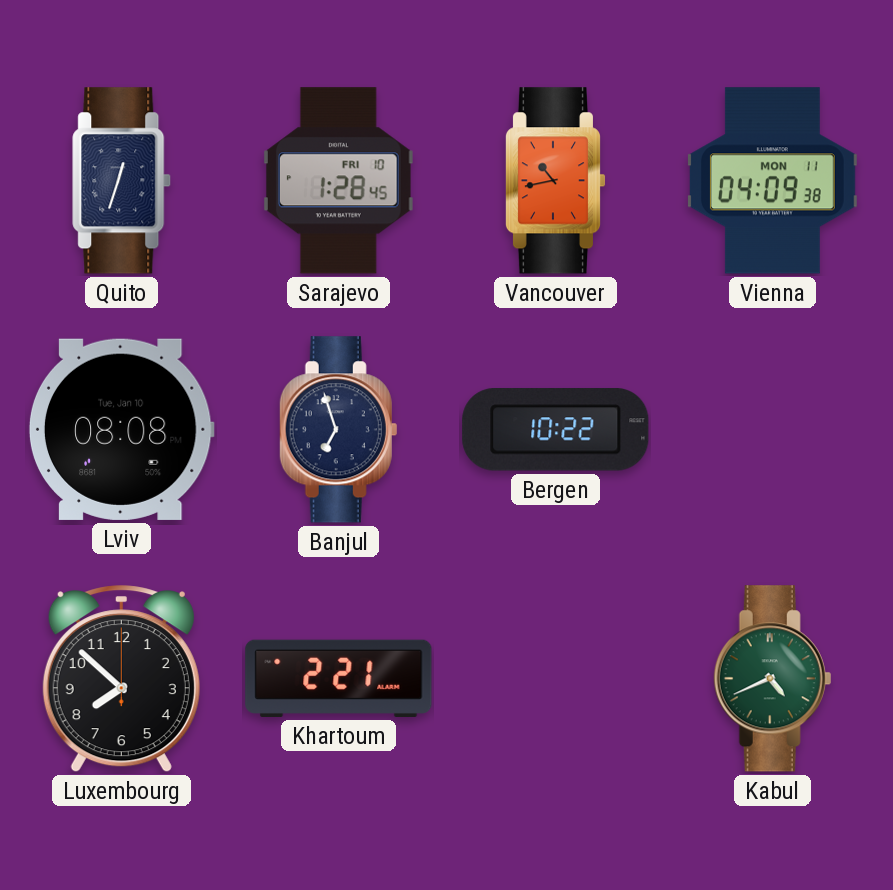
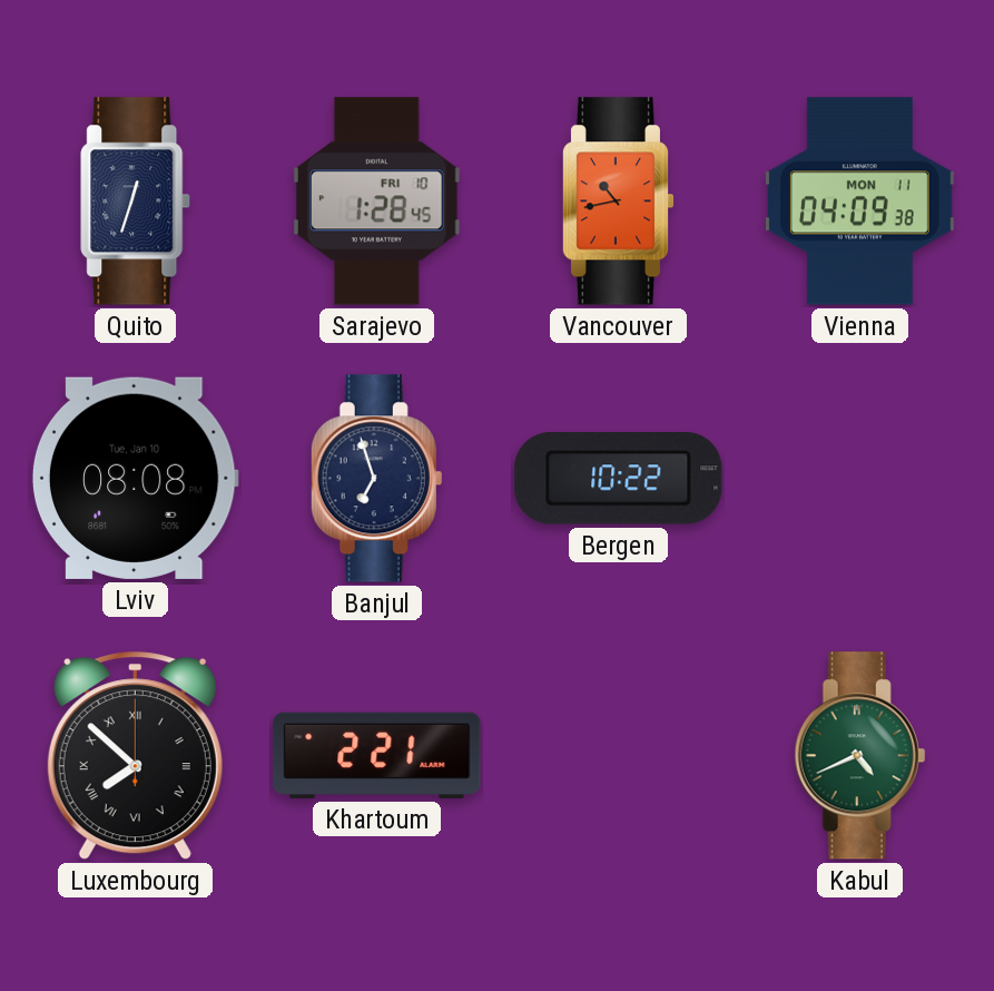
Luxembourg numerals: Arabic -> Roman (135, 756)
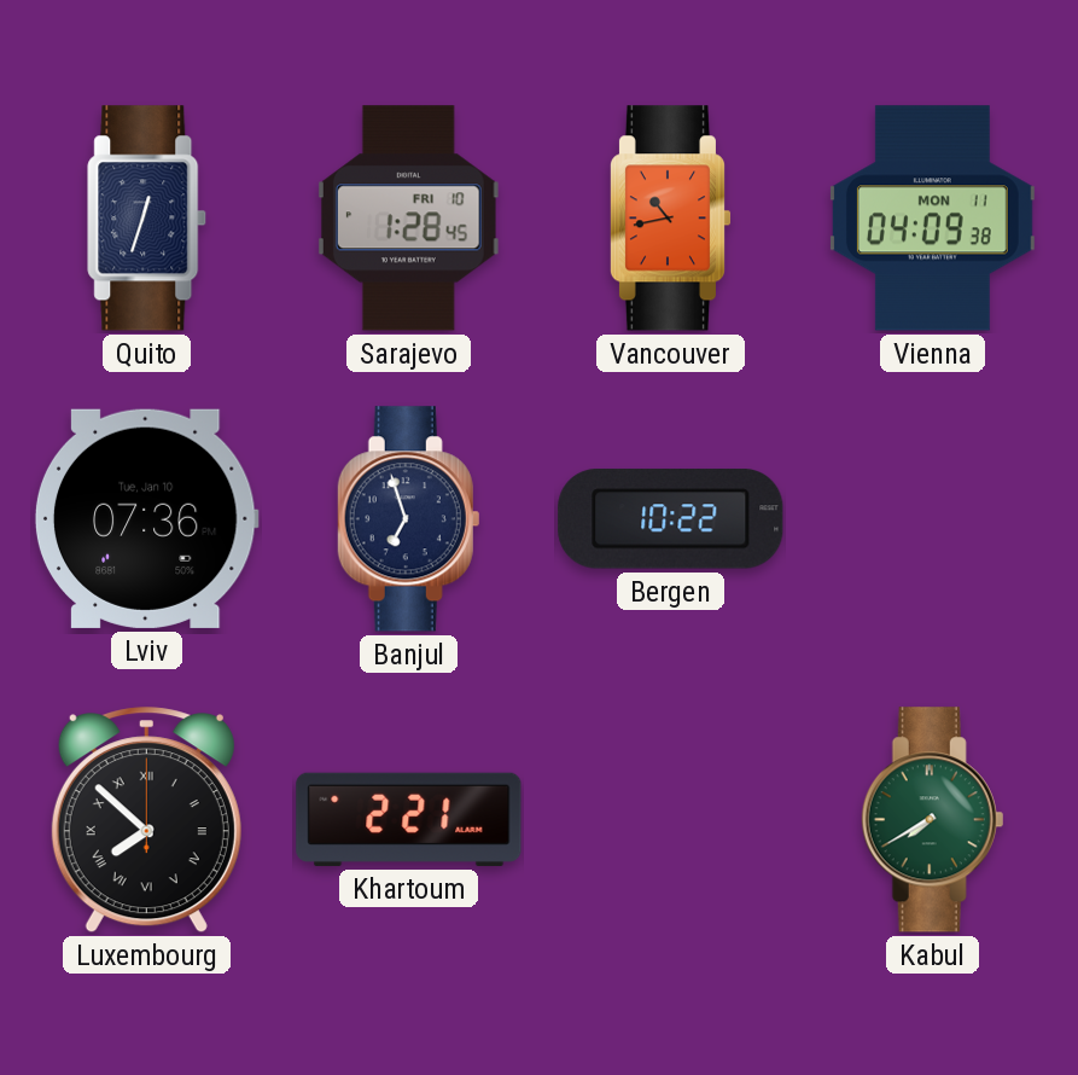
Lviv: 08:08 -> 07:36 (146, 518)
Kabul: 4:41 -> 7:40 (933, 820)
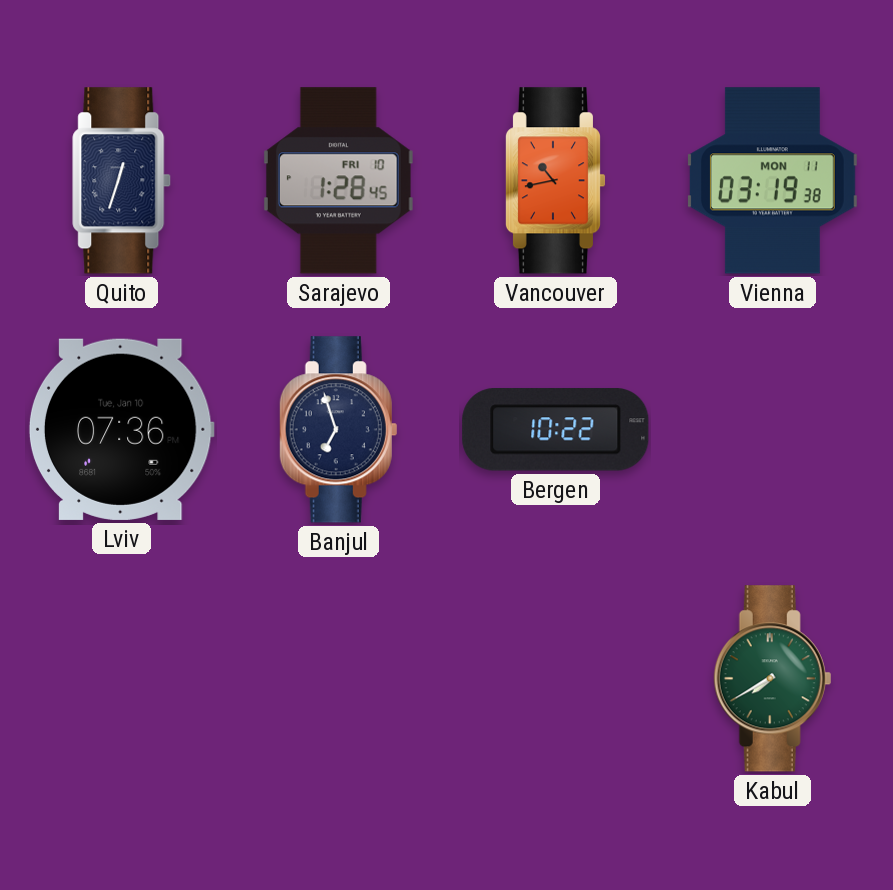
Vienna: 04:09 -> 03:19 (772, 181)
Luxembourg: 7:52 -> none (146, 820)
Khartoum: 2:21 -> none (409, 819)
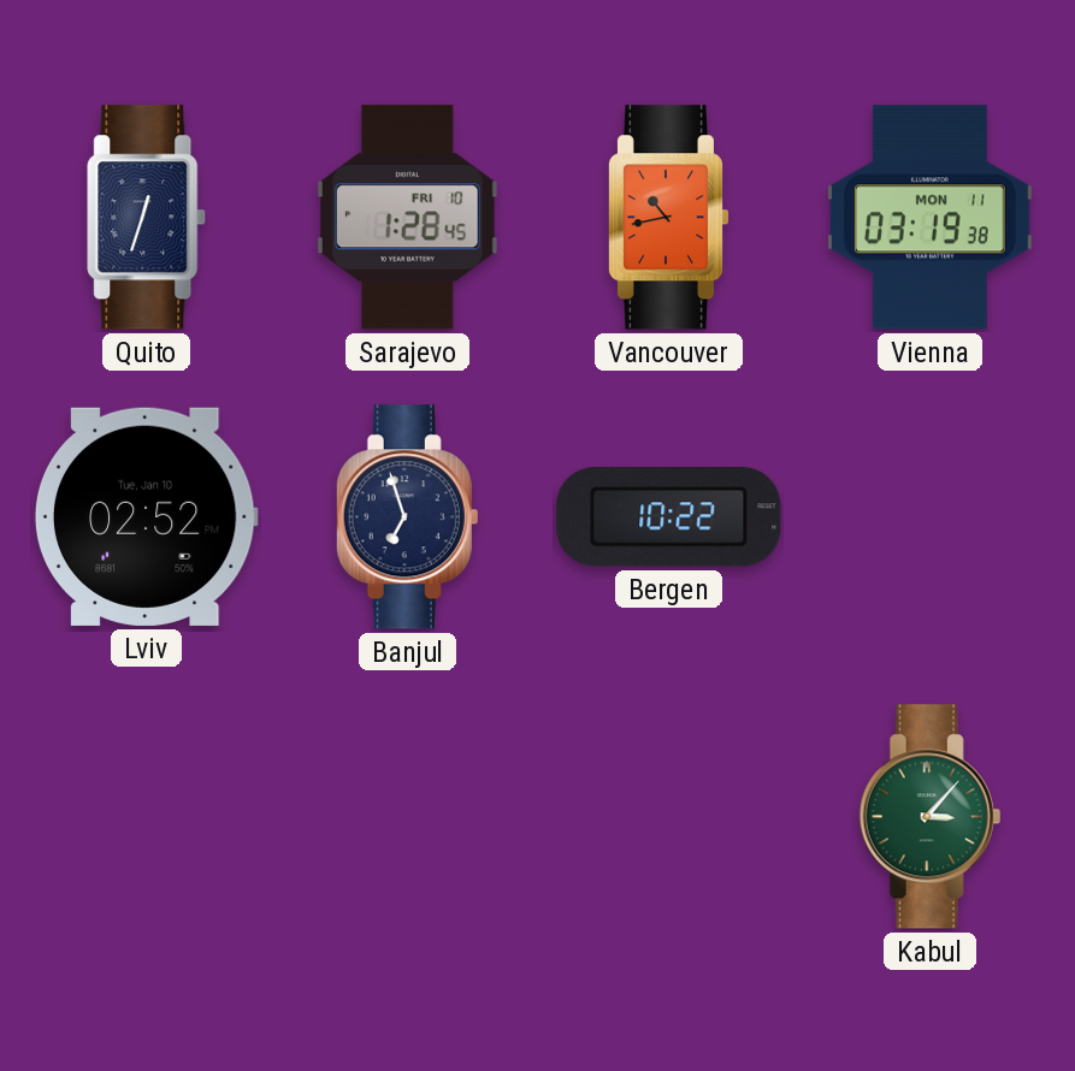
Lviv: 07:36 -> 02:52 (146, 516)
Kabul: 7:40 -> 3:07 (931, 817)
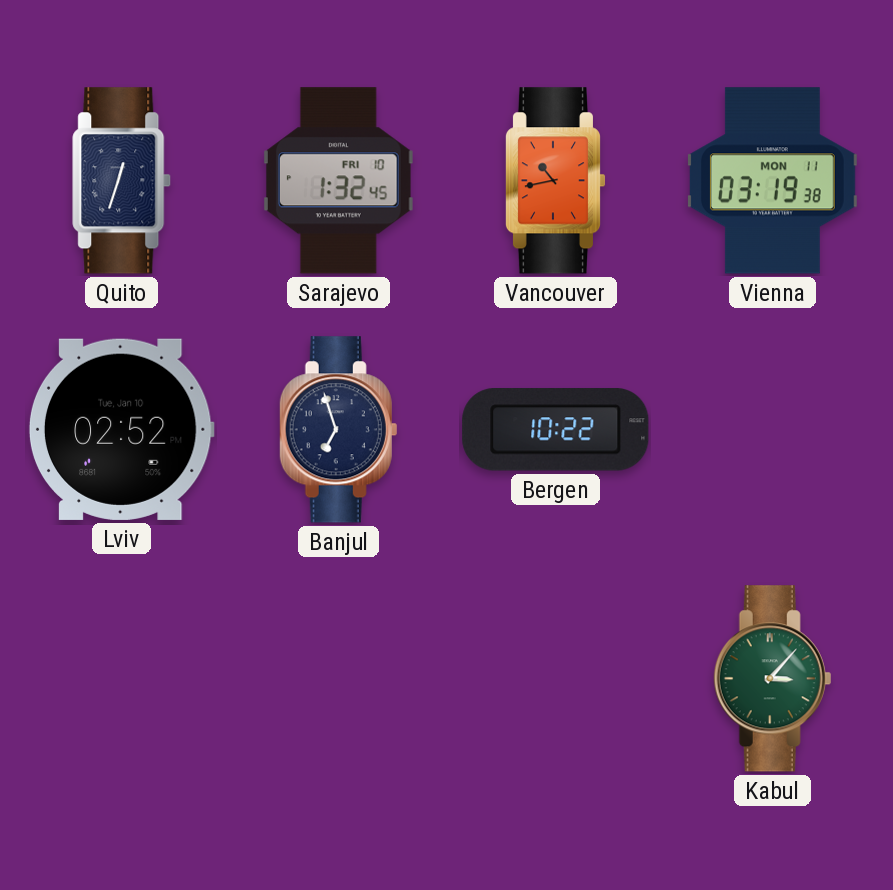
Sarajevo: 1:28 -> 1:32 (338, 181)
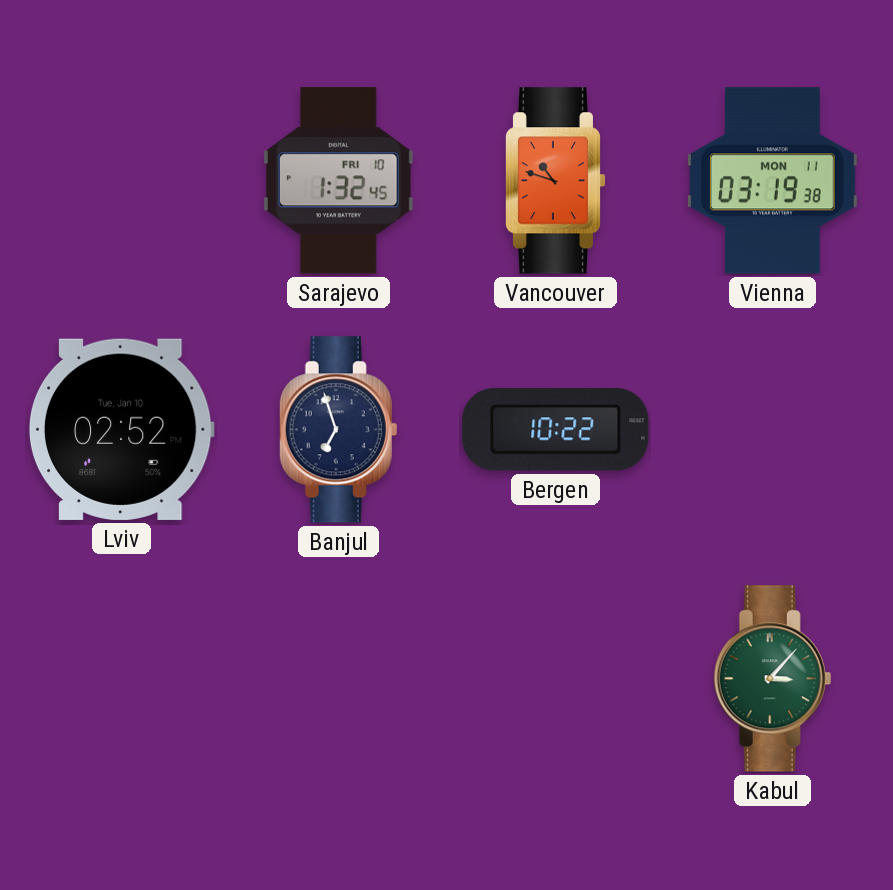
Quito: 12:33 -> none (122, 181)
Vancouver: 10:43 -> 10:48 (555, 181)
